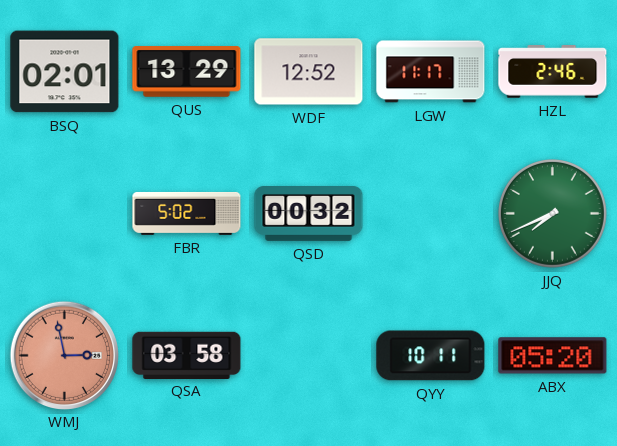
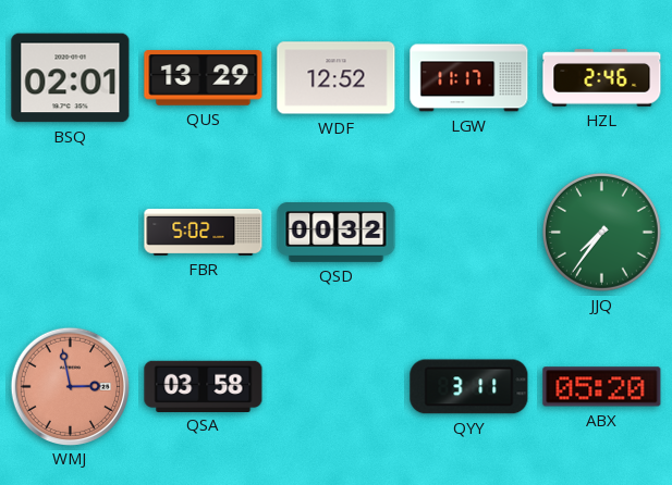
JJQ: 7:41 -> 7:36 (601, 232)
QYY: 10:11 -> 3:11 (469, 387)
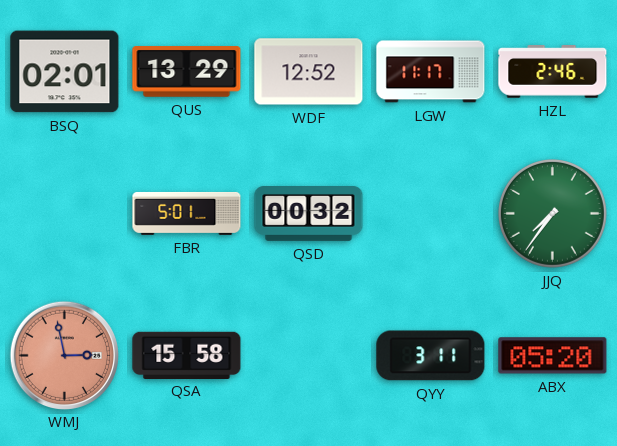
FBR: 5:02 -> 5:01 (187, 213)
QSA: 03:58 -> 15:58 (187, 355)
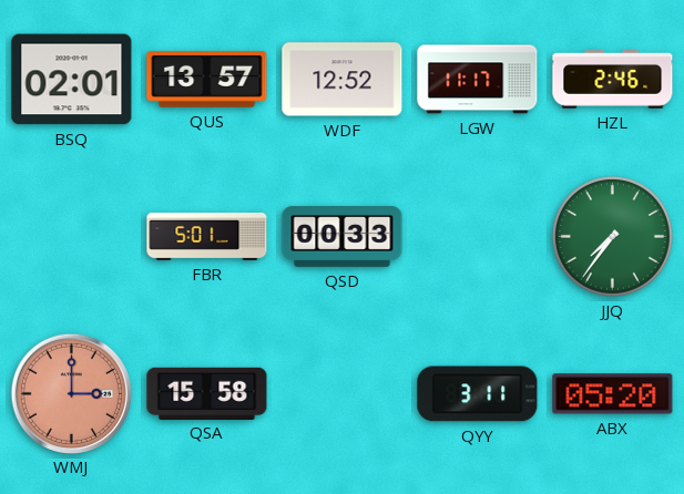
QUS: 13:29 -> 13:57 (207, 80)
QSD: 00:32 -> 00:33 (343, 237)
WMJ: 2:58 -> 3:00 (71, 393)
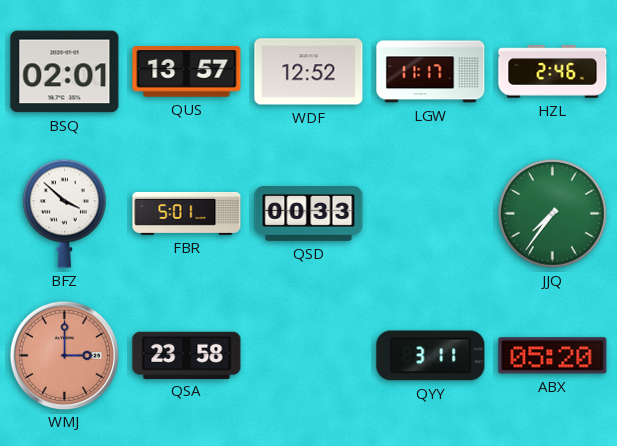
BFZ: none -> 3:52 (64, 213)
QSA: 15:58 -> 23:58 (187, 355)
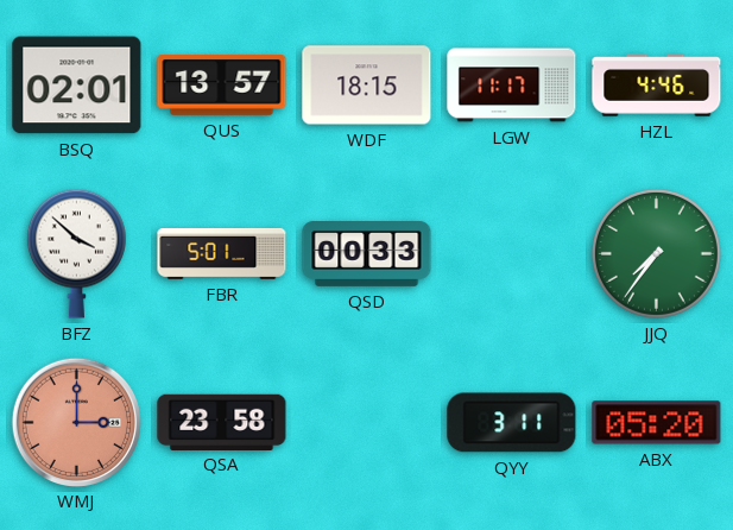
WDF: 12:52 -> 18:15 (367, 86)
HZL: 2:46 -> 4:46 (657, 86)
